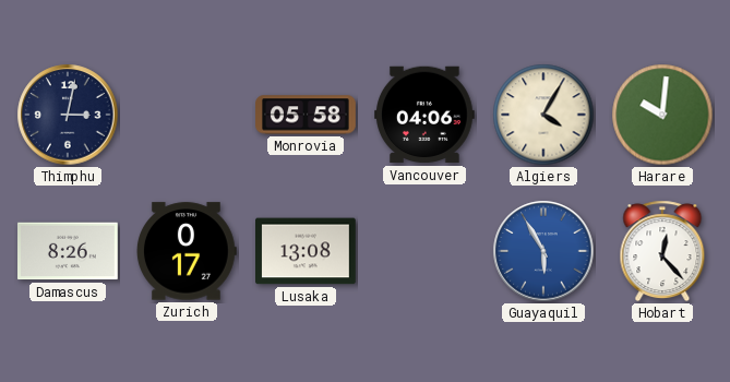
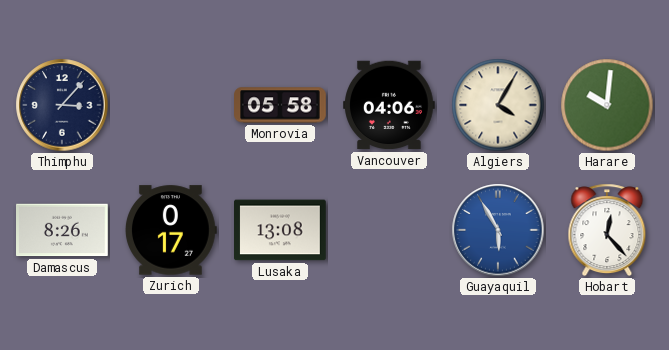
Thimphu: 3:02 -> 3:07 (62, 105)
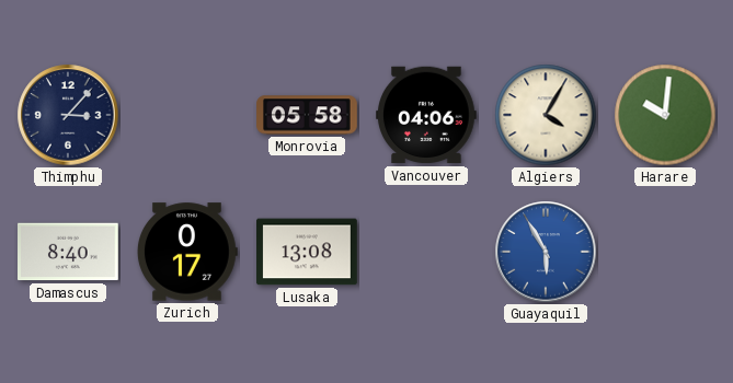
Damascus: 8:26 -> 8:40 (69, 252)
Hobart: 12:23 -> none (607, 230)
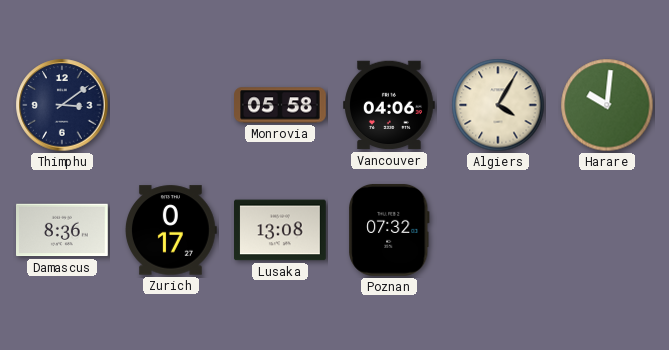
Thimphu: 3:07 -> 3:09 (62, 105)
Damascus: 8:40 -> 8:36 (63, 230)
Poznan: none -> 07:32 (389, 230)
Guayaquil: 5:55 -> none (546, 252)
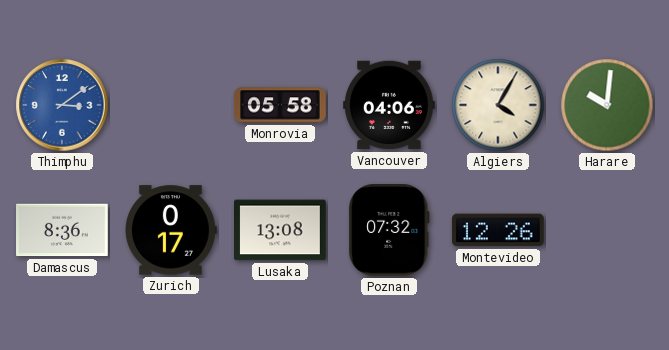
Thimphu dial: navy -> blue (62, 105)
Montevideo: none -> 12:26 (498, 230)
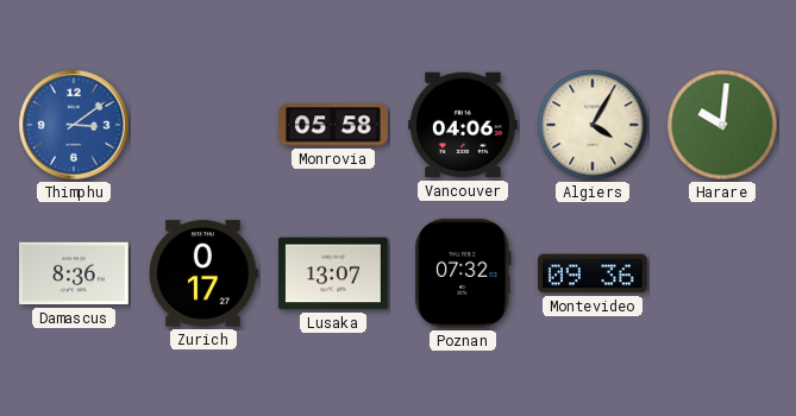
Lusaka: 13:08 -> 13:07 (334, 273)
Montevideo: 12:26 -> 09:36 (593, 273)
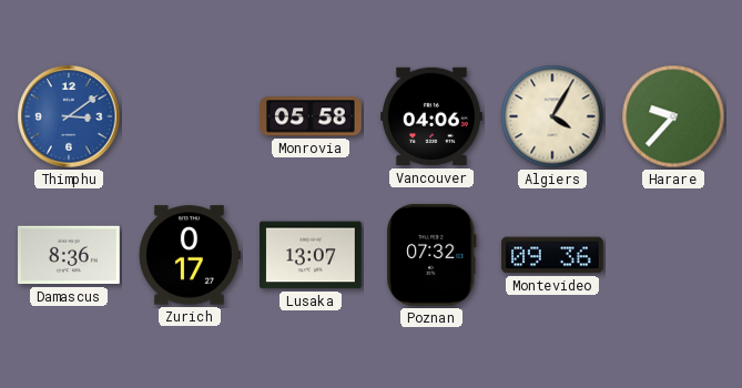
Harare: 10:01 -> 9:37 (673, 116)
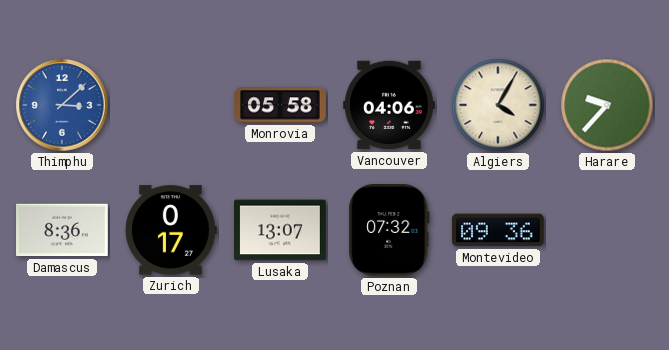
Thimphu: 3:09 -> 3:08 (62, 105)
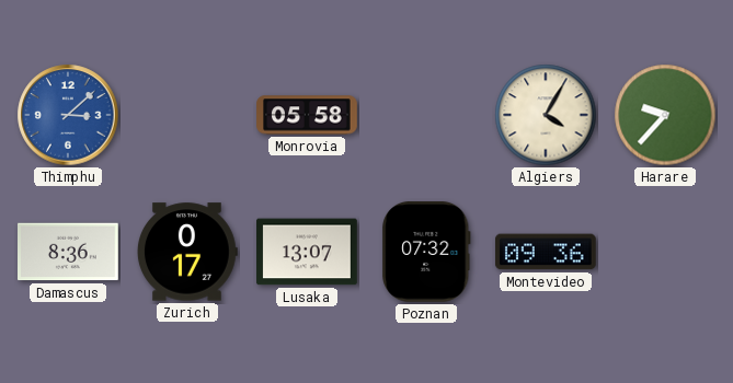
Vancouver: 04:06 -> none (390, 105)
